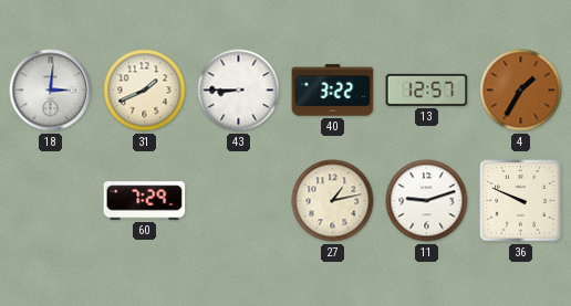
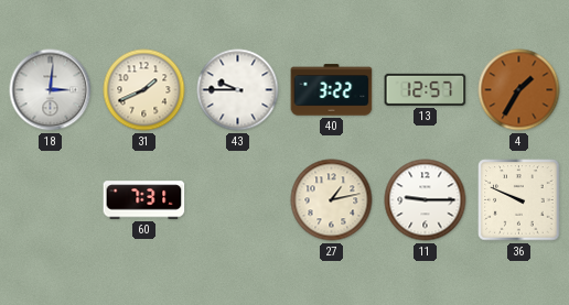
43: 8:45 -> 9:45 (238, 90)
60: 7:29 -> 7:31 (144, 200)
11: 9:12 -> 9:15 (426, 200)
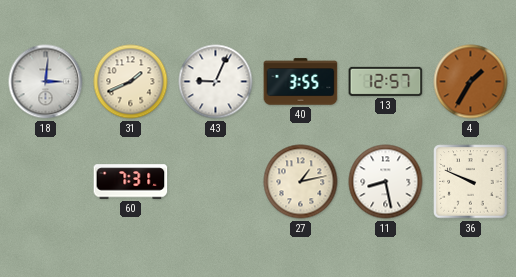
43: 9:45 -> 9:04 (216, 82)
40: 3:22 -> 3:55 (301, 82)
11: 9:15 -> 8:28 (386, 182)
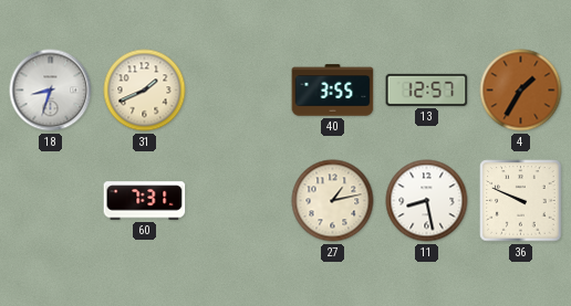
18: 3:01 -> 8:33 (51, 91)
43: 9:04 -> none (216, 82)
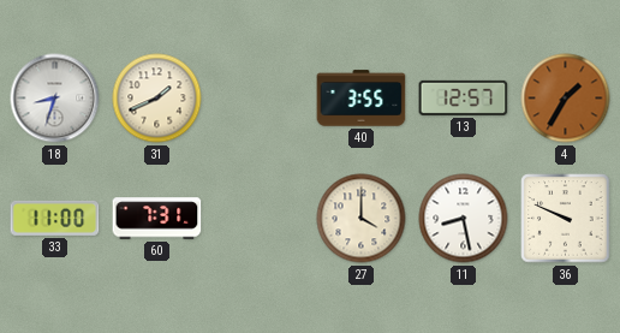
33: none -> 11:00 (55, 218)
27: 1:13 -> 4:00 (362, 219)
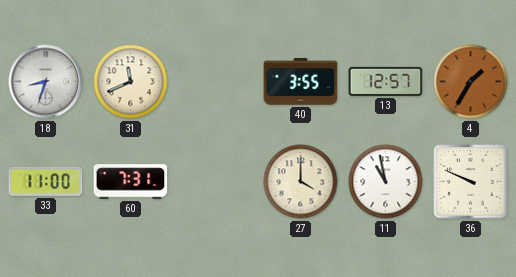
31: 1:41 -> 11:41 (131, 82)
11: 8:28 -> 10:58 (386, 182)
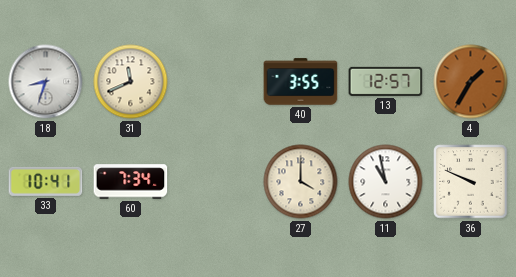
33: 11:00 -> 10:41 (46, 181)
60: 7:31 -> 7:34 (131, 182)
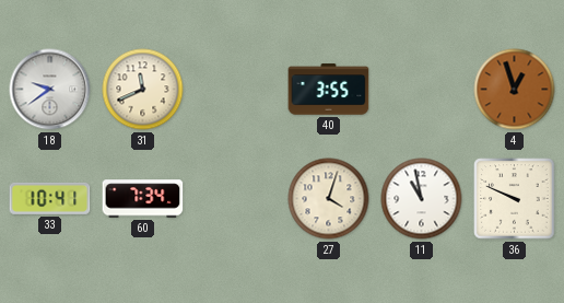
18: 8:33 -> 9:39 (50, 90)
13: 12:57 -> none (386, 81)
4: 1:35 -> 12:57 (515, 90)
27: 4:00 -> 4:03 (329, 199)
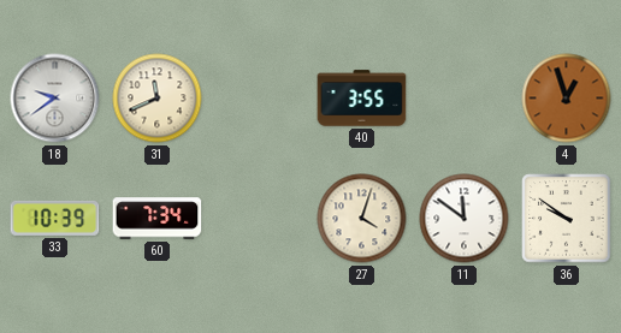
33: 10:41 -> 10:39 (55, 218)
11: 10:58 -> 11:51 (465, 219)
36: 9:49 -> 9:51 (567, 219)
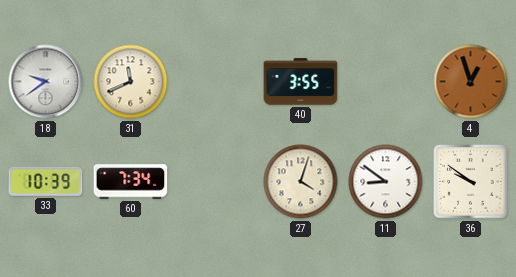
11: 11:51 -> 8:51 (386, 182)
